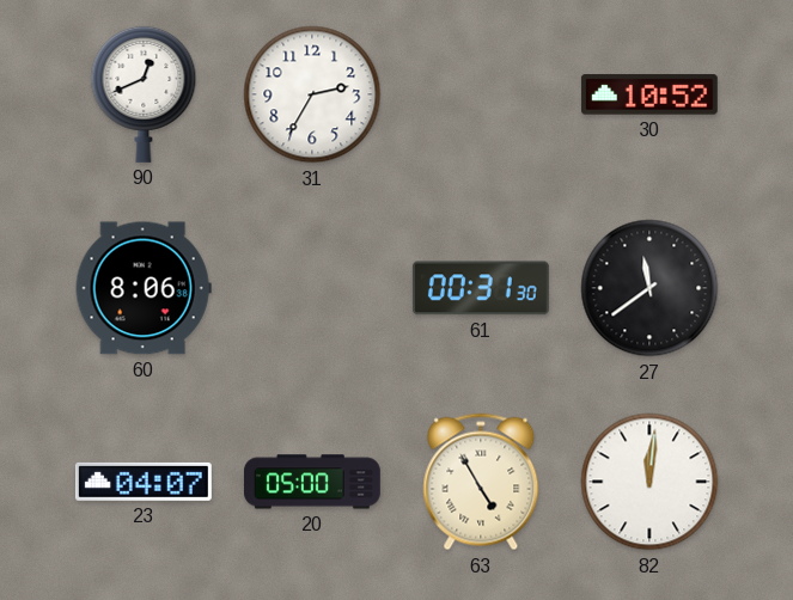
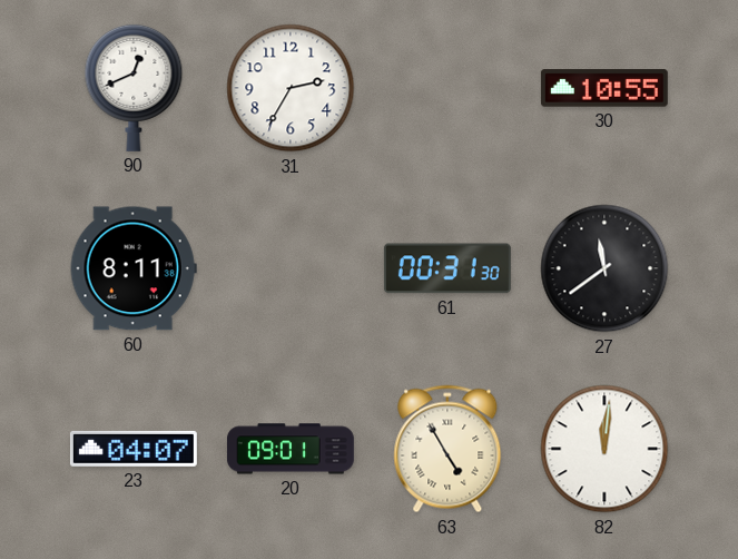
30: 10:52 -> 10:55 (604, 88)
60: 8:06 -> 8:11 (134, 268)
20: 05:00 -> 09:01 (291, 449)
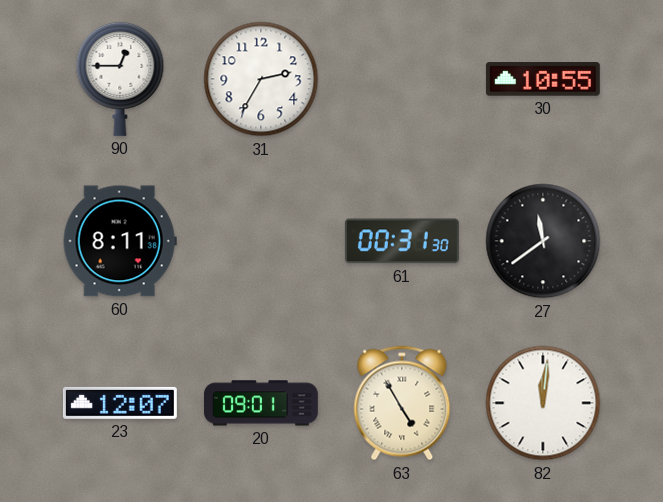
90: 12:41 -> 12:45 (120, 79)
23: 04:07 -> 12:07 (120, 403)
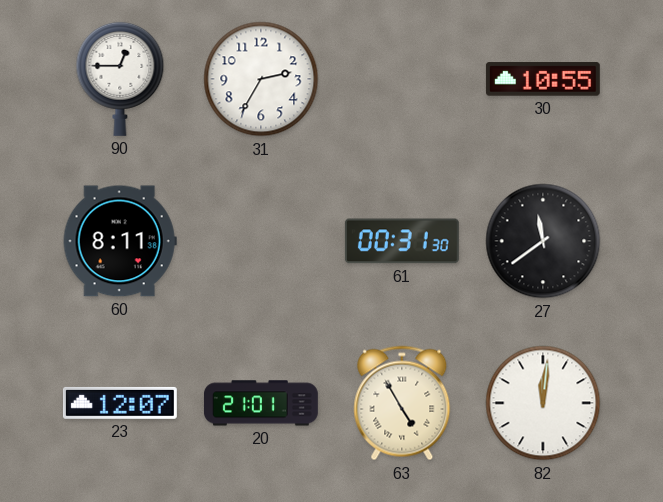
20: 09:01 -> 21:01 (261, 403)
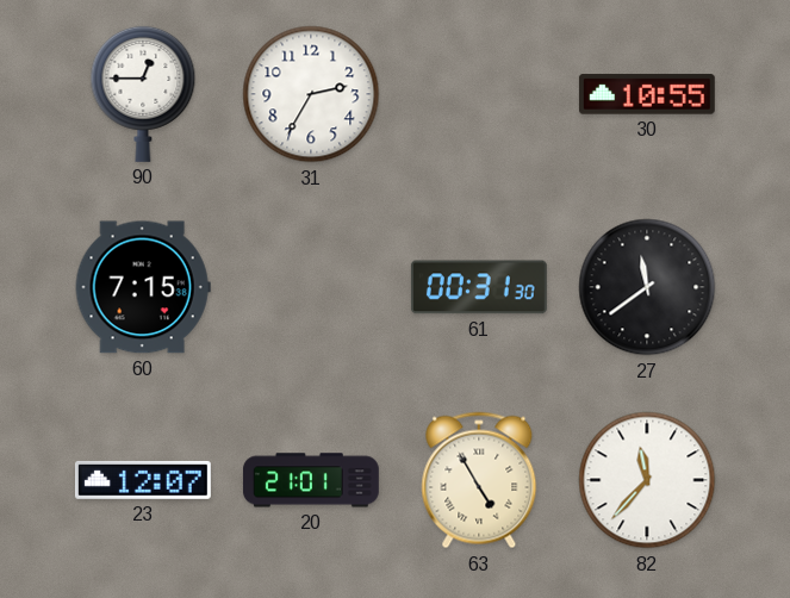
60: 8:11 -> 7:15 (143, 287)
82: 12:01 -> 11:37 (647, 480)
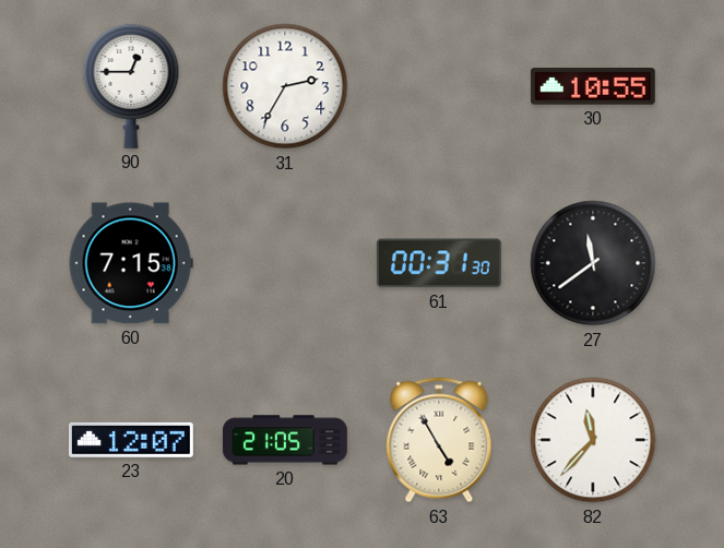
20: 21:01 -> 21:05 (285, 440)
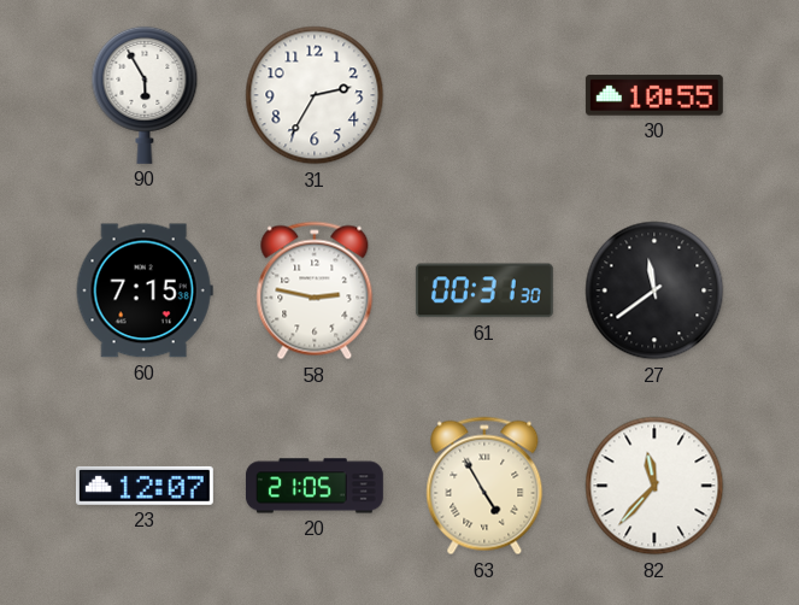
90: 12:45 -> 5:55 (145, 95)
58: none -> 2:47 (315, 290)
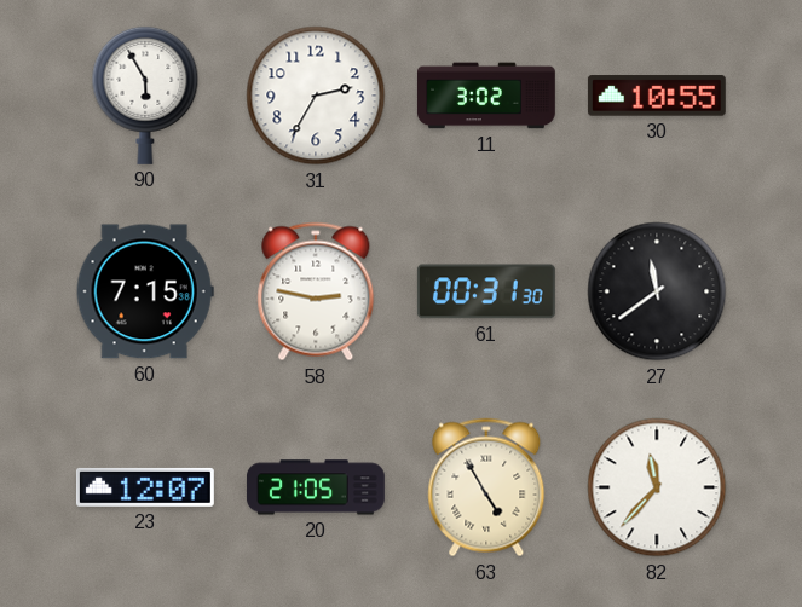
11: none -> 3:02 (486, 96)
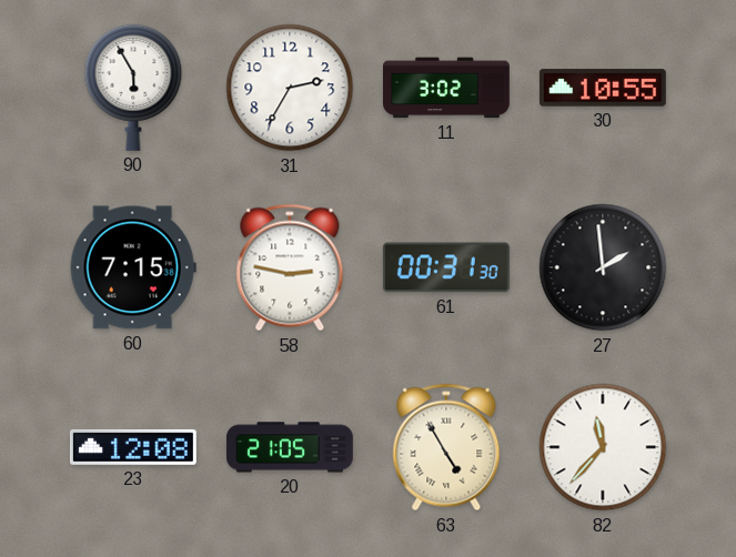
27: 11:39 -> 1:59 (603, 267)
23: 12:07 -> 12:08 (133, 447)
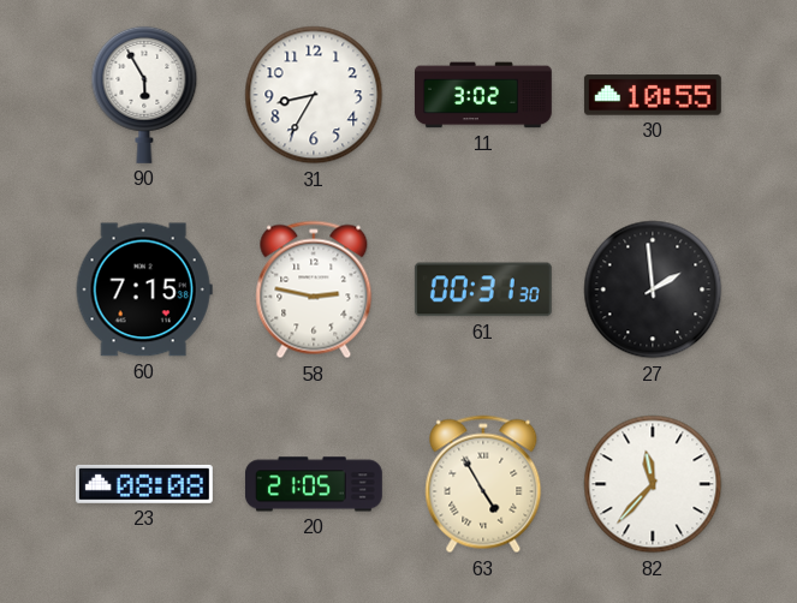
31: 2:35 -> 8:35 (314, 95)
23: 12:08 -> 08:08 (144, 484)
